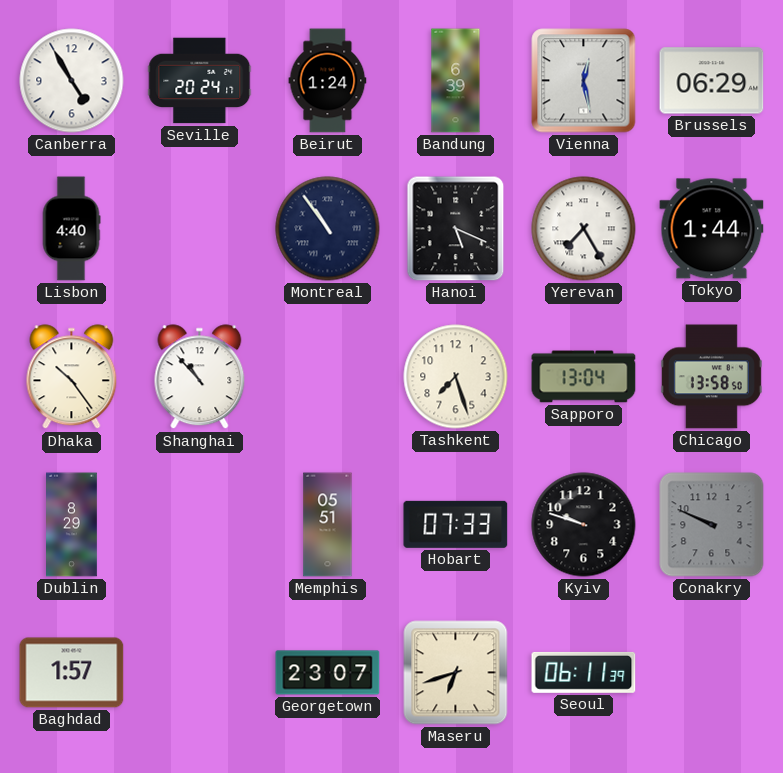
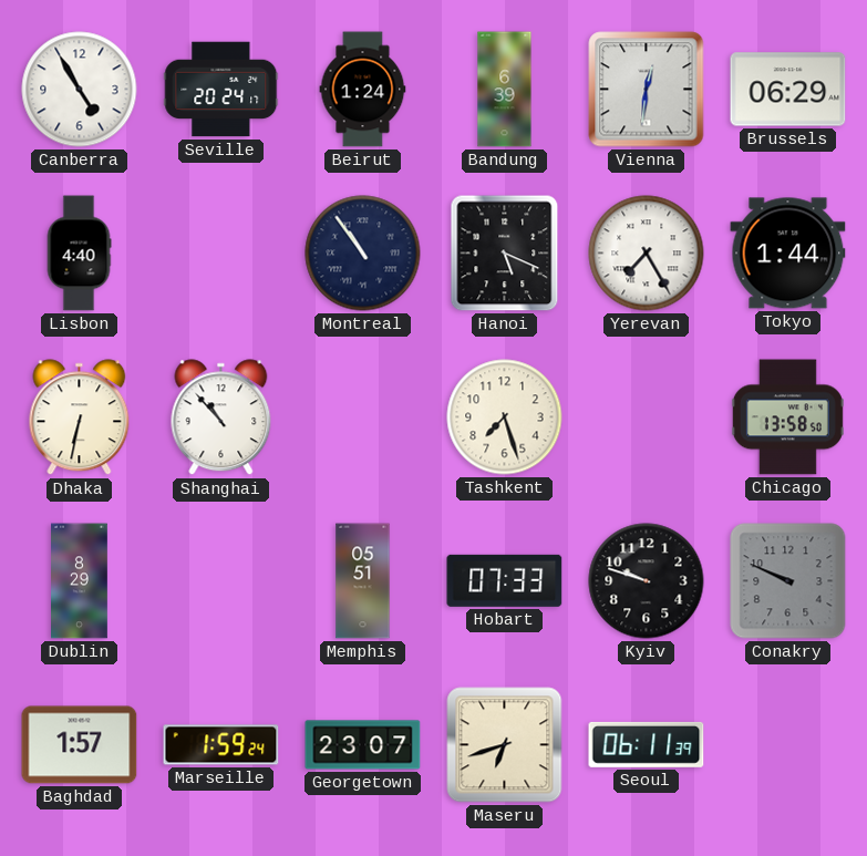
Vienna: 12:28 -> 12:31 (647, 90)
Dhaka: 10:24 -> 6:32 (80, 417)
Sapporo: 13:04 -> none (584, 377)
Marseille: none -> 1:59 (221, 745)
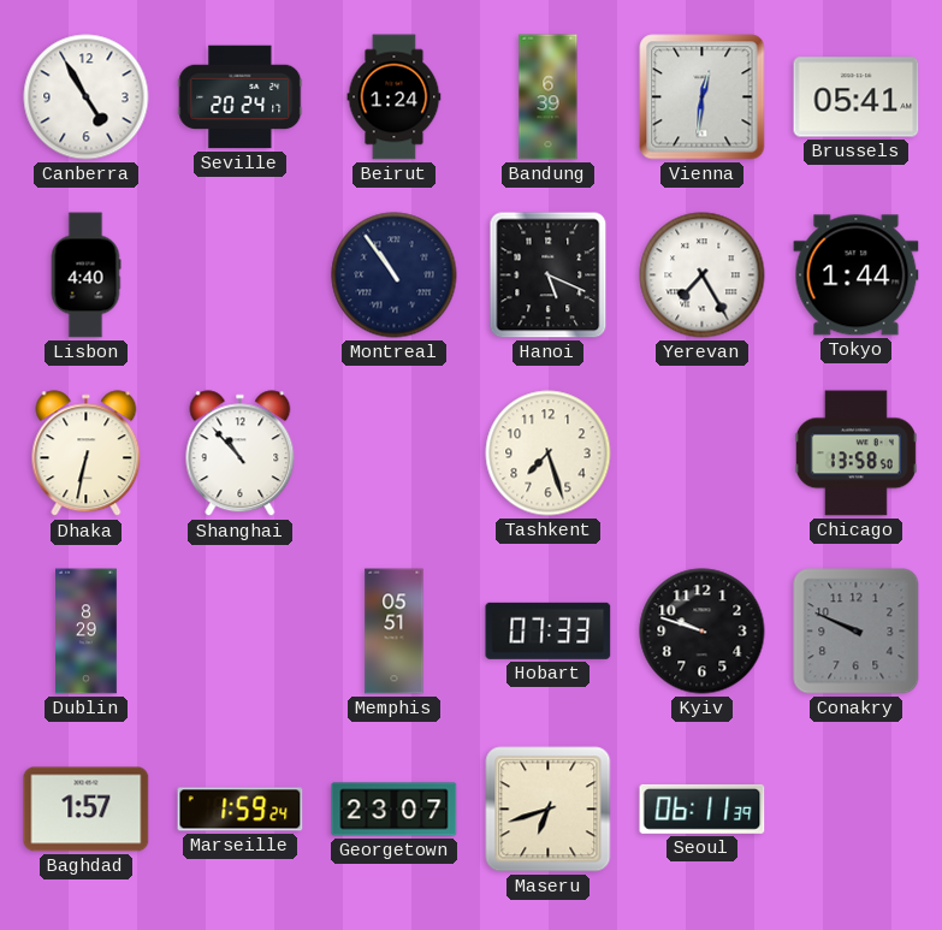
Brussels: 06:29 -> 05:41 (857, 97)
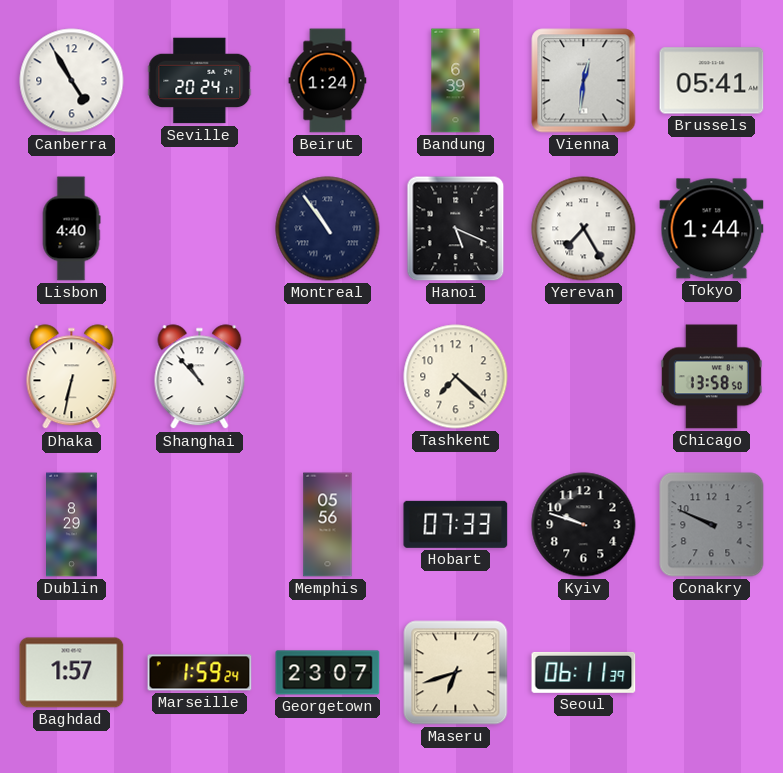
Tashkent: 7:27 -> 7:22 (456, 377)
Memphis: 05:51 -> 05:56 (328, 525)
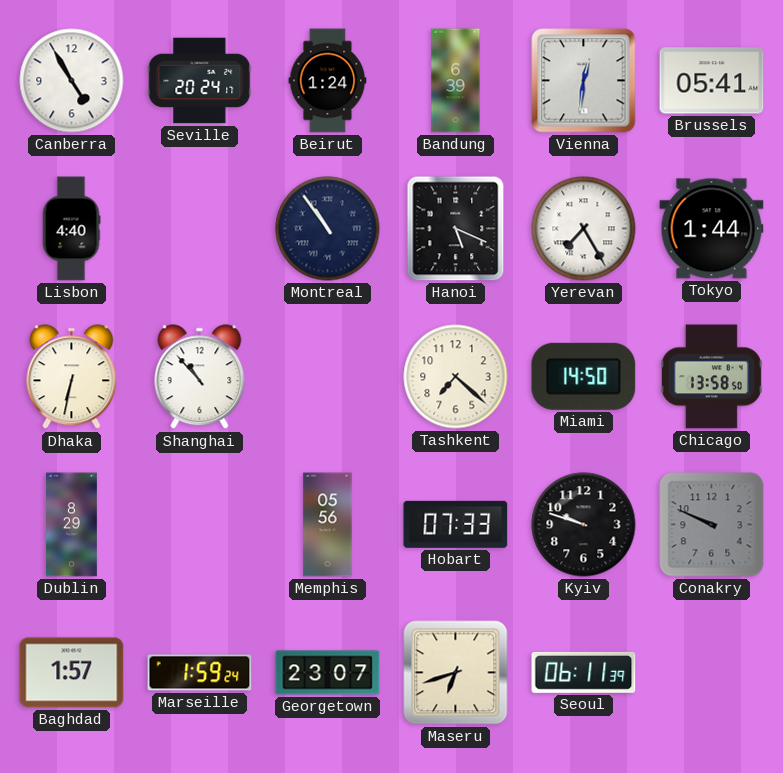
Miami: none -> 14:50 (584, 376)
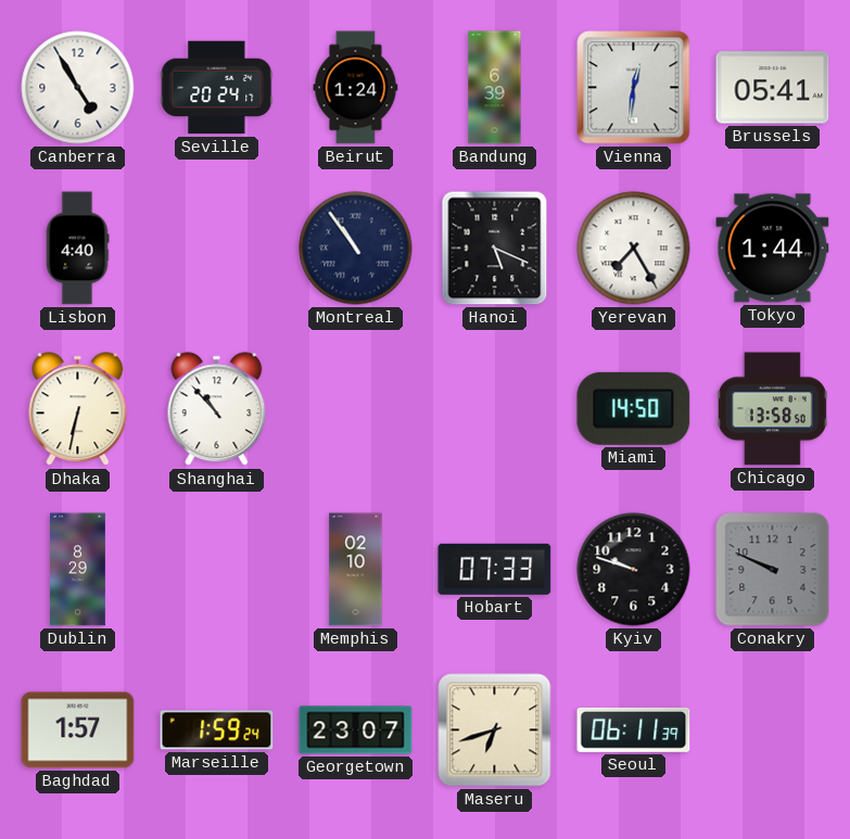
Tashkent: 7:22 -> none (456, 377)
Memphis: 05:56 -> 02:10 (356, 570)
